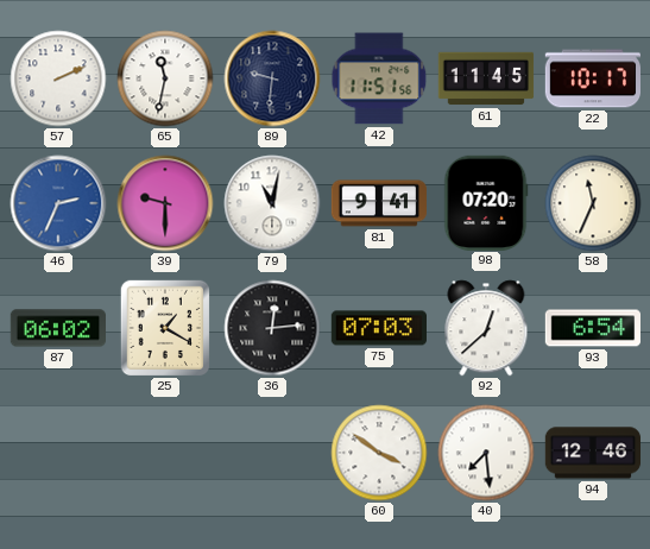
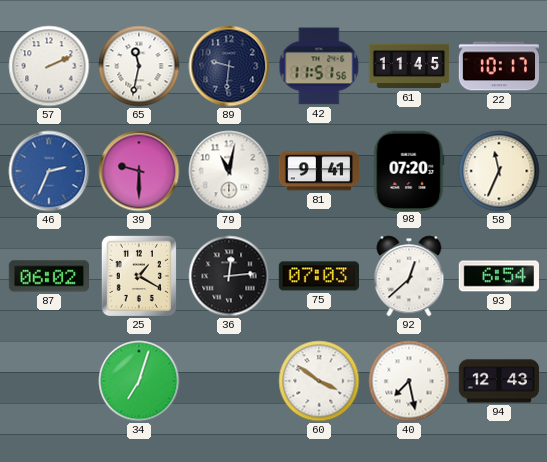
34: none -> 7:03 (139, 381)
40: 7:29 -> 7:28 (409, 381)
94: 12:46 -> 12:43 (499, 381)
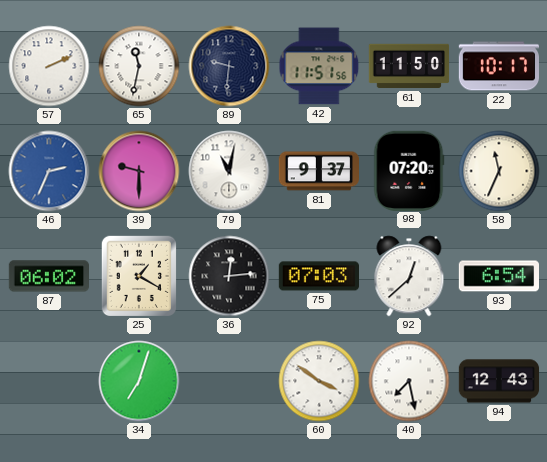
61: 11:45 -> 11:50 (409, 66)
81: 9:41 -> 9:37 (318, 171)
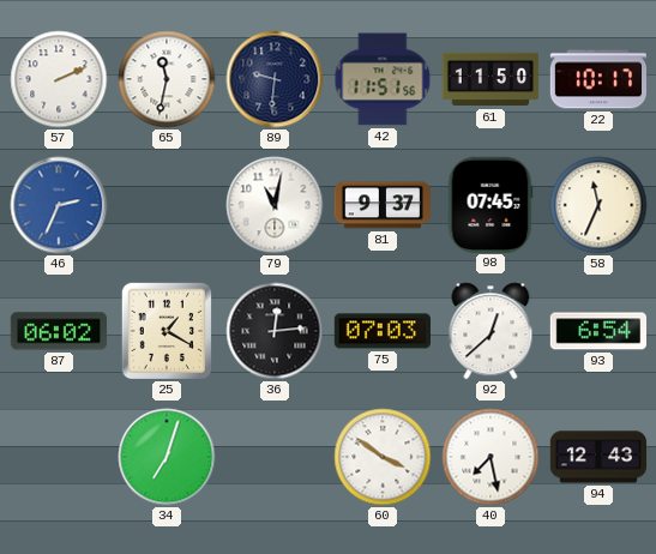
39: 9:30 -> none (139, 171)
98: 07:20 -> 07:45 (491, 204)
